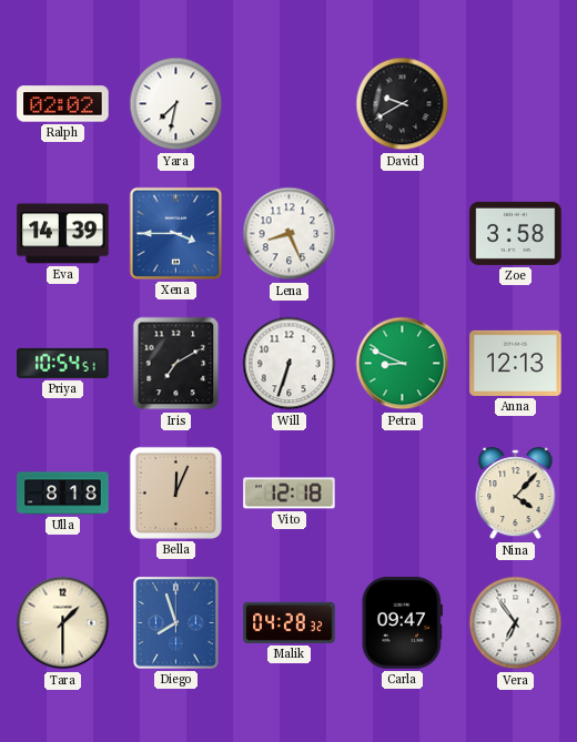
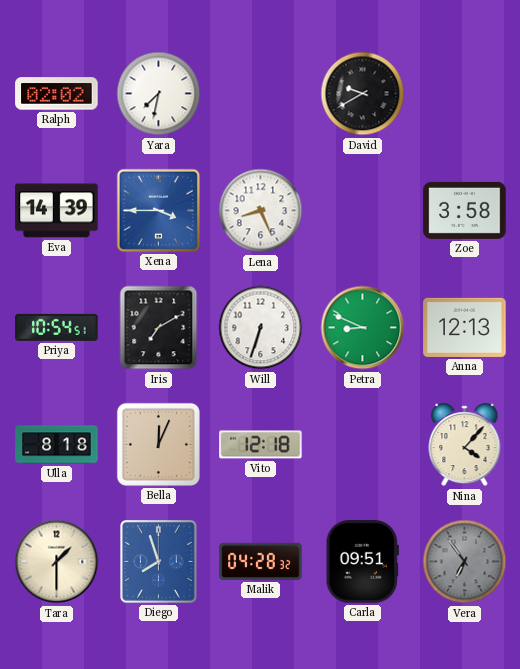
Carla: 09:47 -> 09:51 (362, 562)
Vera dial: white -> grey (465, 562)
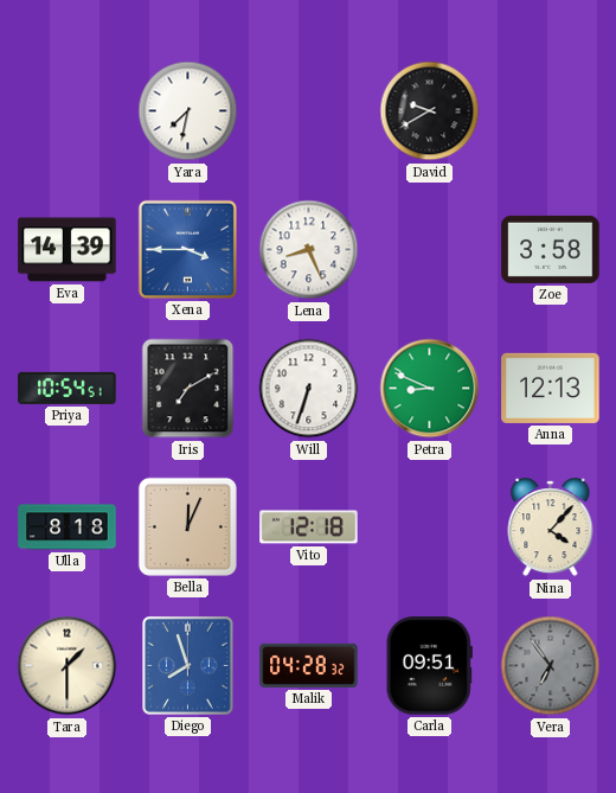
Ralph: 02:02 -> none (57, 94)
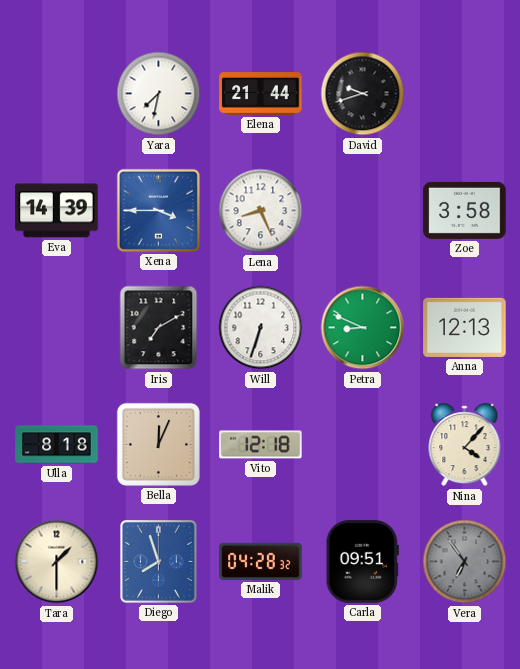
Elena: none -> 21:44 (261, 94)
David: 9:40 -> 9:42 (363, 94)
Priya: 10:54 -> none (68, 388)
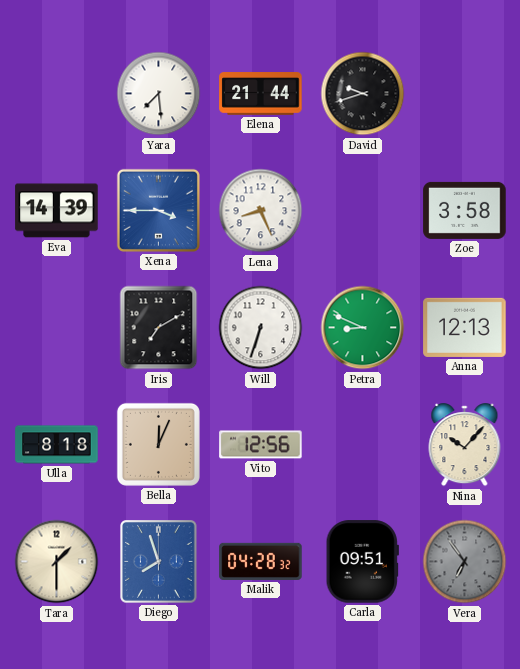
Yara: 7:32 -> 7:29 (159, 94)
Vito: 12:18 -> 12:56 (261, 445)
Nina: 4:07 -> 10:07 (465, 445)
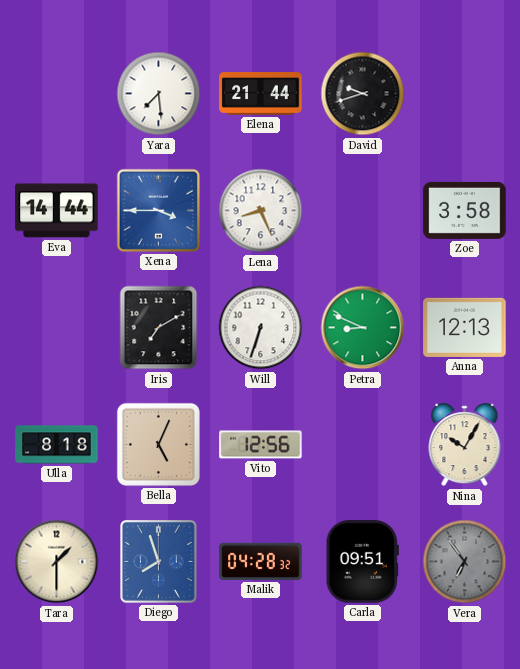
Eva: 14:39 -> 14:44 (57, 211)
Bella: 12:04 -> 5:04 (158, 444)
Nina: 10:07 -> 10:05 (465, 445)
